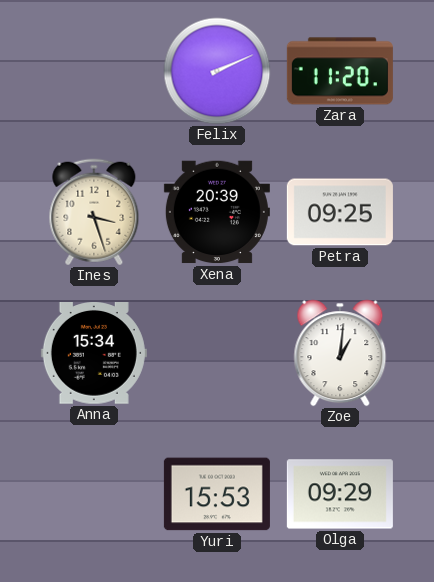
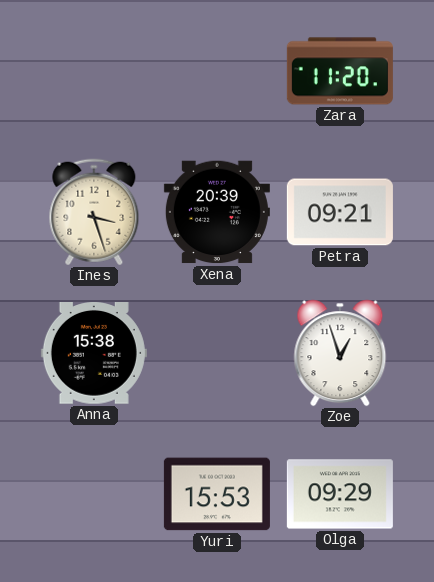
Felix: 2:11 -> none (217, 71)
Petra: 09:25 -> 09:21 (340, 212)
Anna: 15:34 -> 15:38 (94, 354)
Zoe: 1:01 -> 12:57 (340, 353)
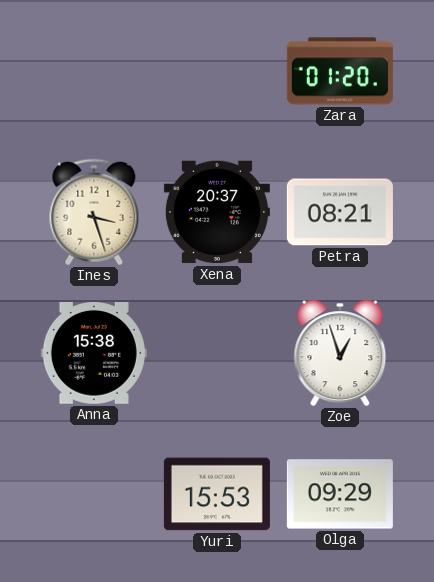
Zara: 11:20 -> 01:20 (340, 71)
Xena: 20:39 -> 20:37 (217, 212)
Petra: 09:21 -> 08:21 (340, 212)
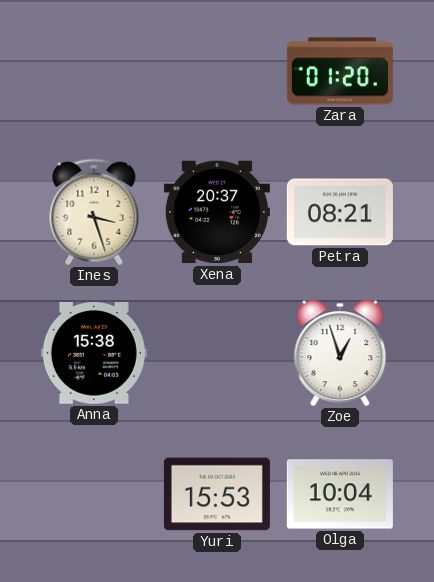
Olga: 09:29 -> 10:04 (340, 494)
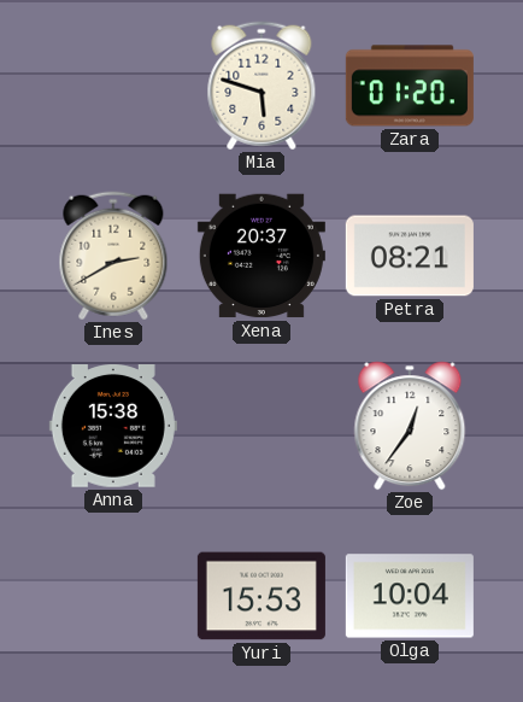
Mia: none -> 5:48 (261, 86)
Ines: 3:27 -> 2:40 (113, 256)
Zoe: 12:57 -> 12:36 (410, 426)
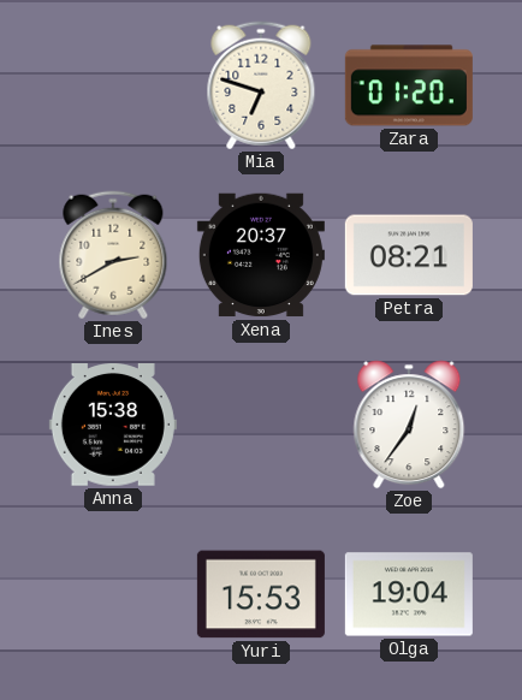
Mia: 5:48 -> 6:48 (261, 85)
Olga: 10:04 -> 19:04 (409, 594)
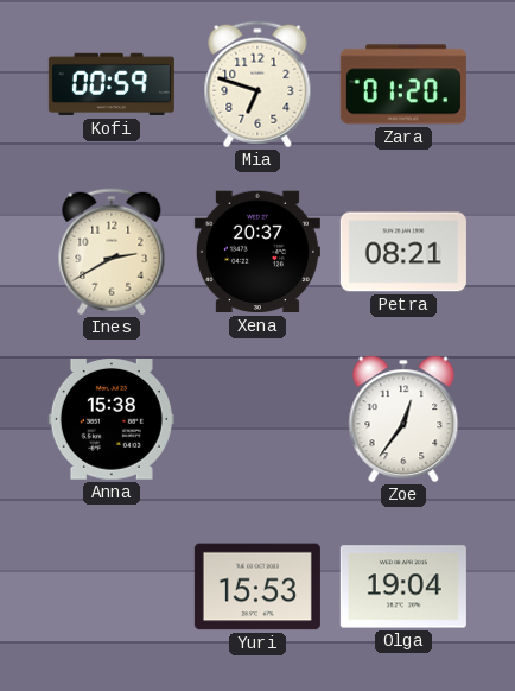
Kofi: none -> 00:59 (112, 84)
